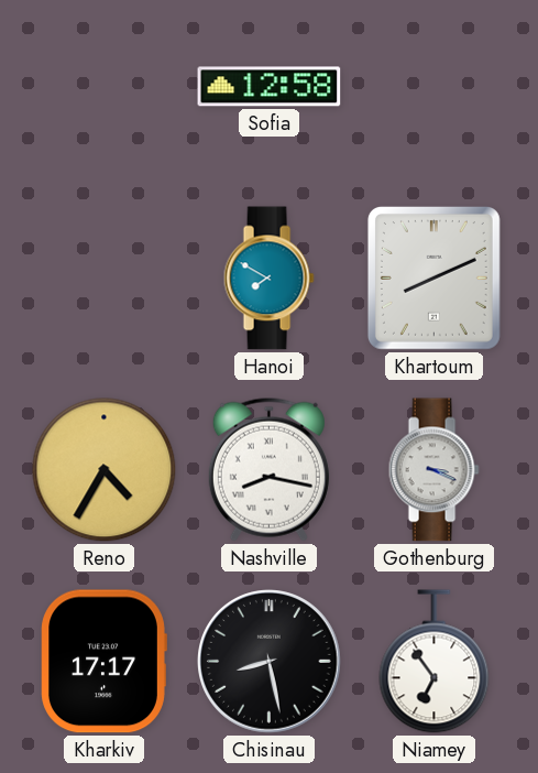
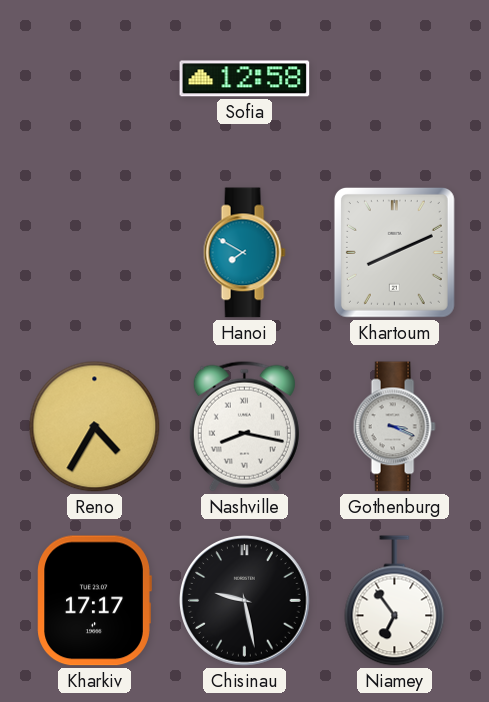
Chisinau: 8:28 -> 9:28 (245, 601)
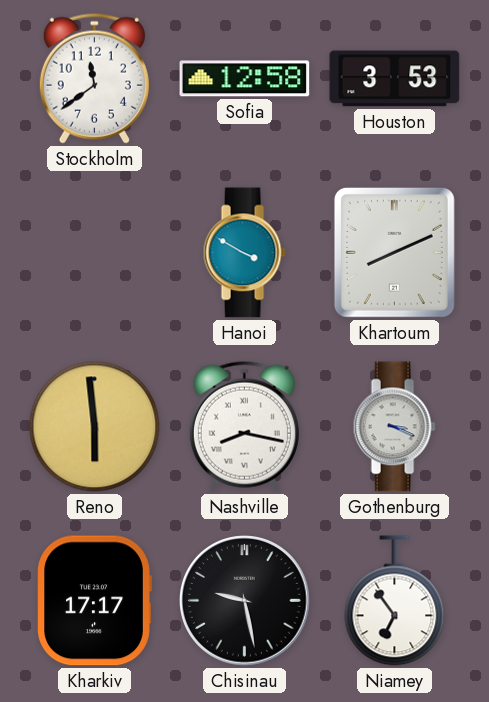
Stockholm: none -> 11:39 (94, 78)
Houston: none -> 3:53 (395, 79)
Hanoi: 7:50 -> 3:50 (244, 253)
Reno: 4:35 -> 5:59 (95, 427)
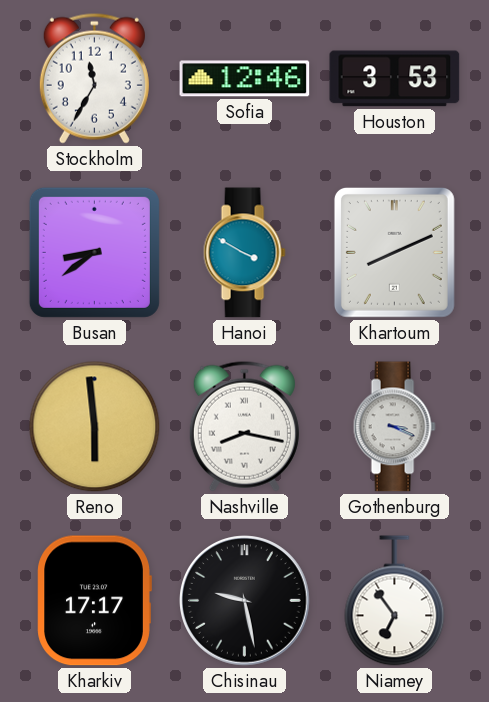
Stockholm: 11:39 -> 11:35 (94, 78)
Sofia: 12:58 -> 12:46 (245, 79)
Busan: none -> 8:39 (94, 252)
